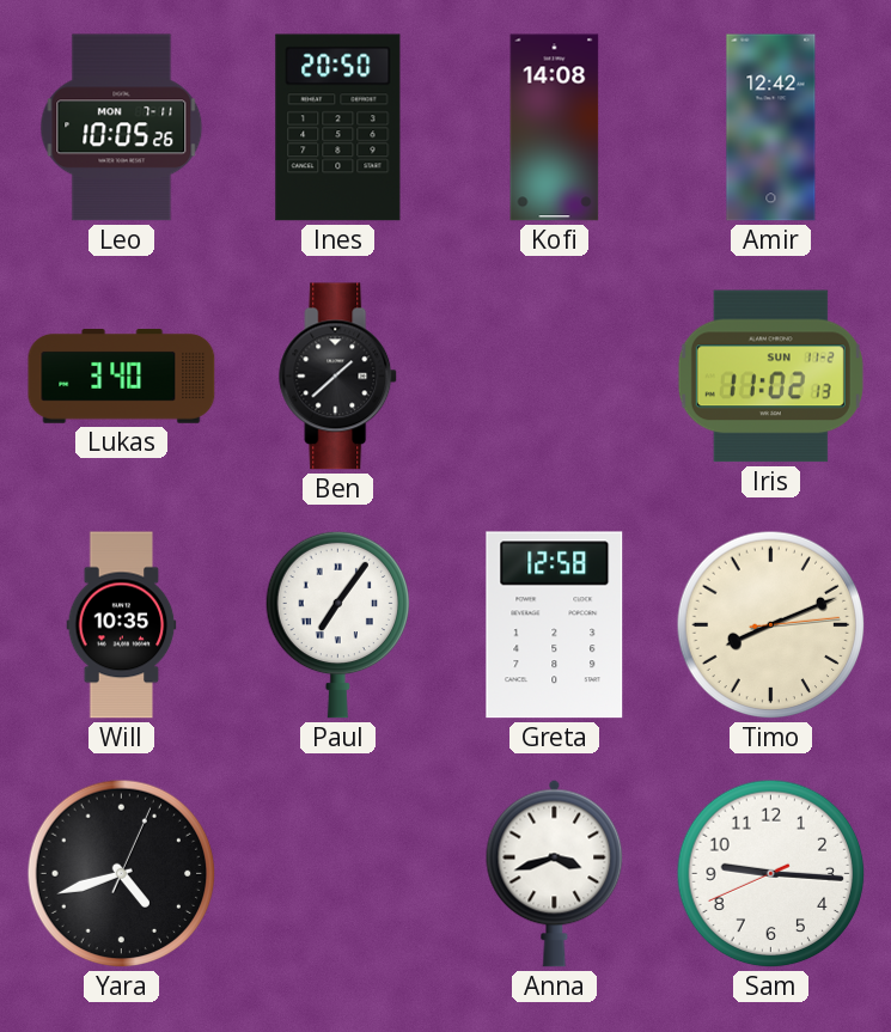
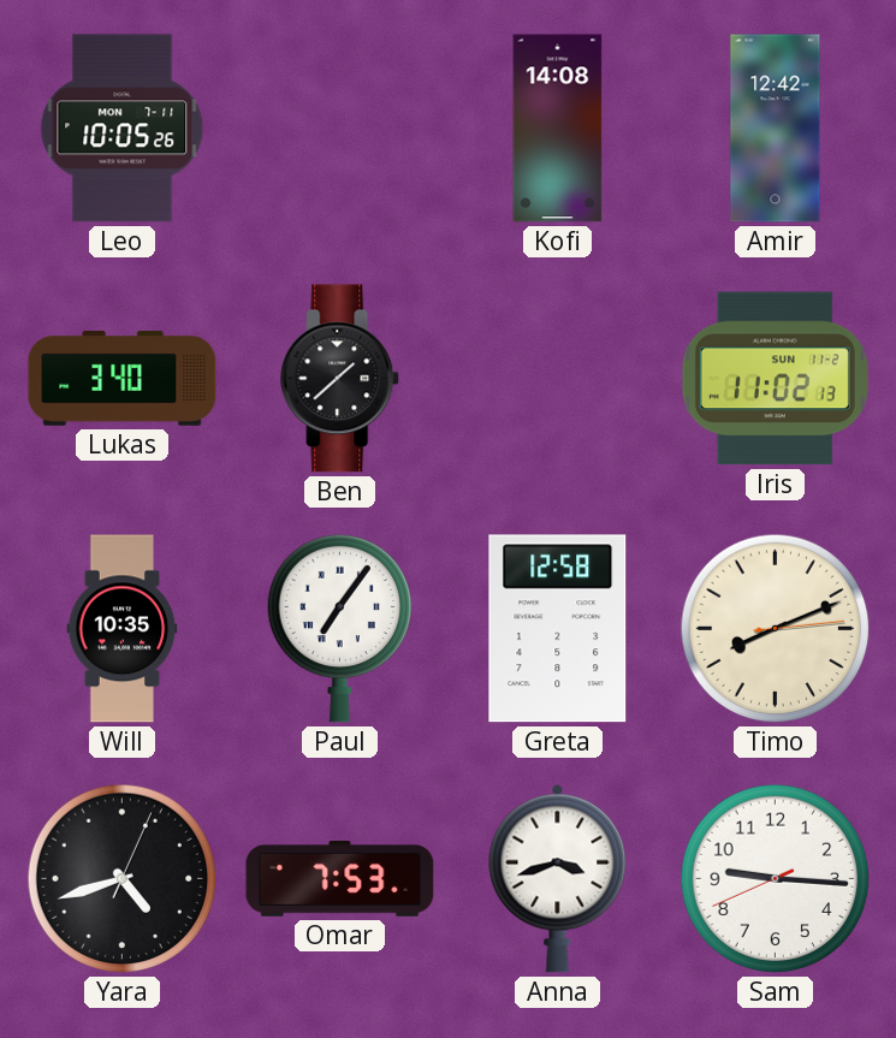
Ines: 20:50 -> none (338, 128)
Omar: none -> 7:53 (340, 879)
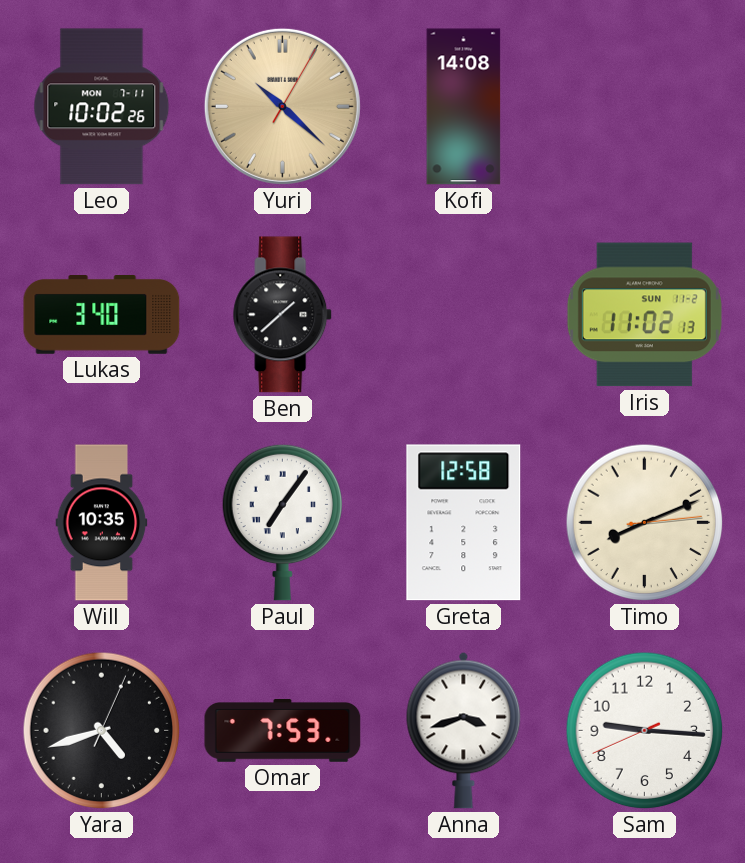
Leo: 10:05 -> 10:02 (102, 107)
Yuri: none -> 10:22 (282, 106)
Amir: 12:42 -> none (776, 129)
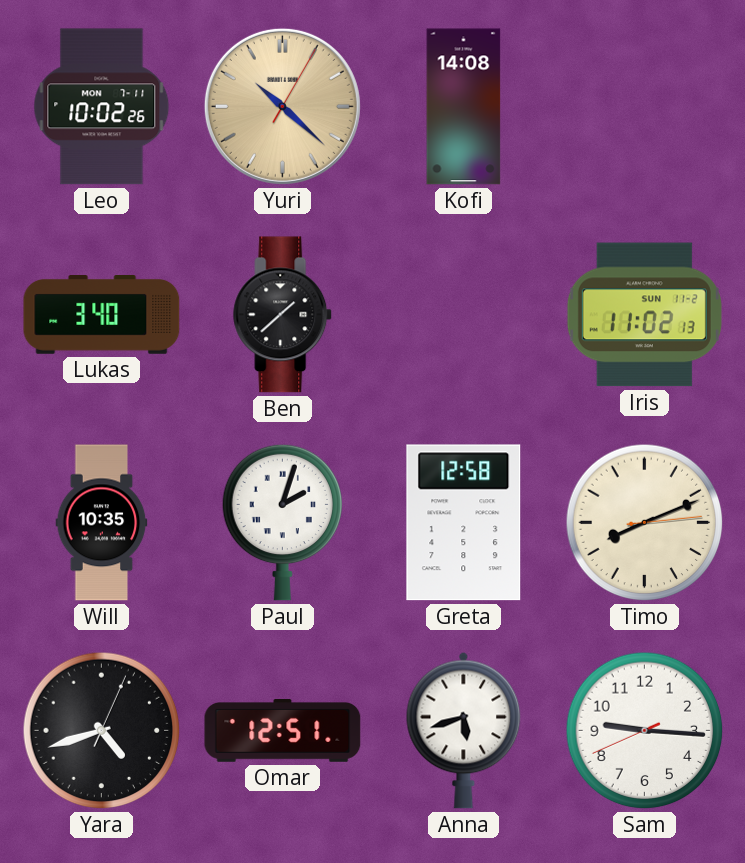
Paul: 7:06 -> 2:03 (282, 522)
Omar: 7:53 -> 12:51 (283, 731)
Anna: 3:42 -> 5:42 (464, 730)
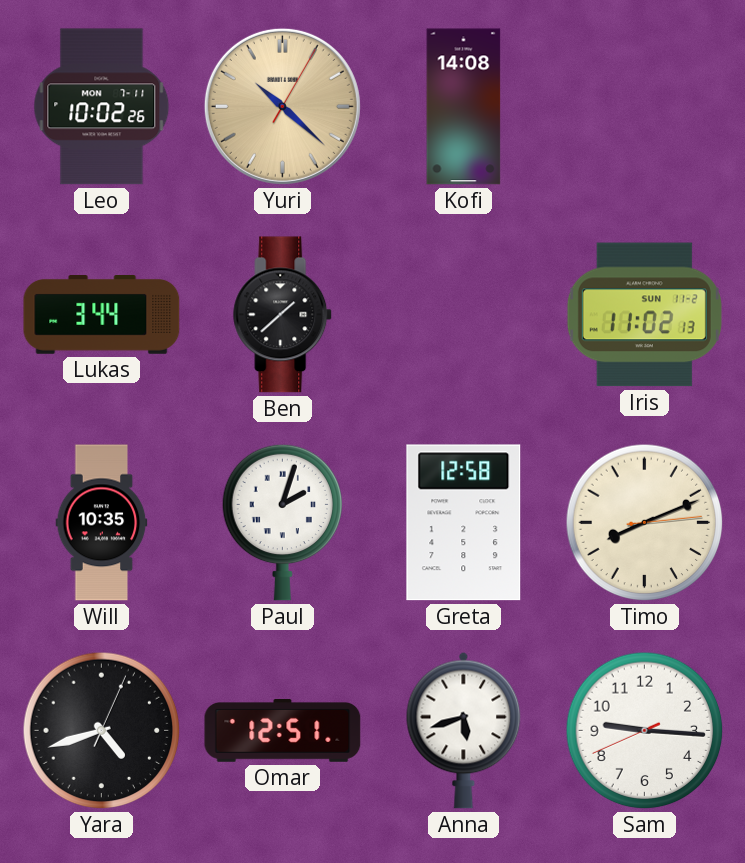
Lukas: 3:40 -> 3:44 (102, 315)
